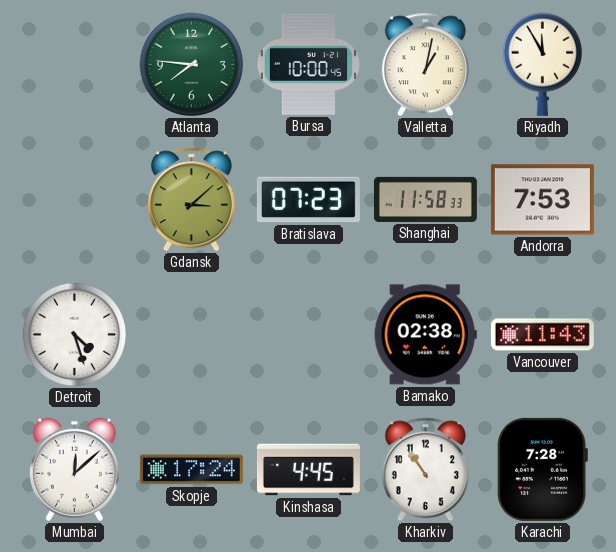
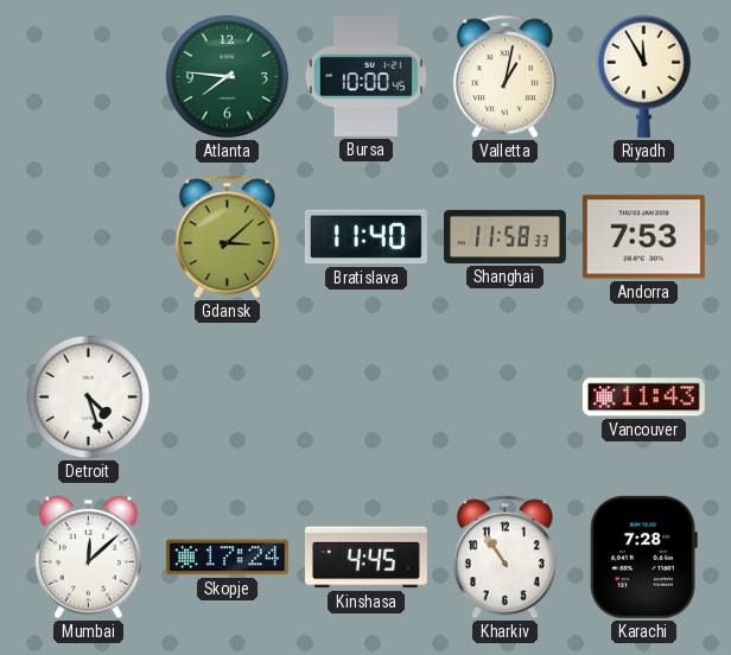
Bratislava: 07:23 -> 11:40 (366, 237)
Bamako: 02:38 -> none (425, 335)
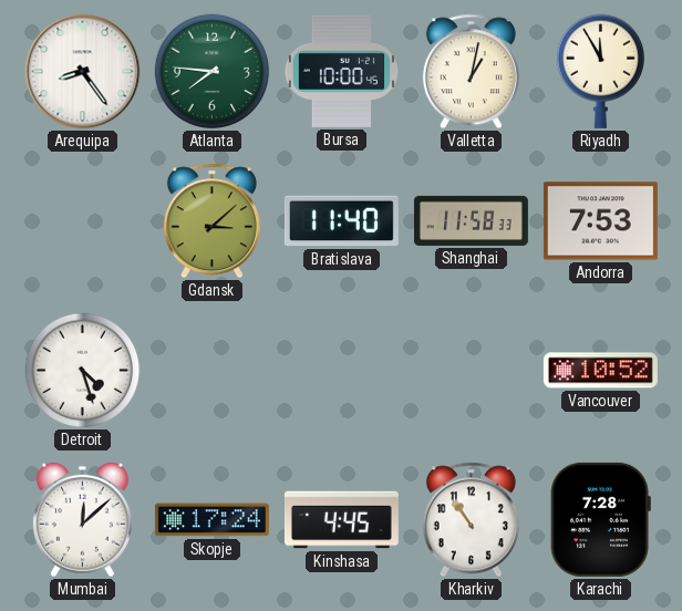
Arequipa: none -> 8:24 (83, 72)
Vancouver: 11:43 -> 10:52 (600, 371)
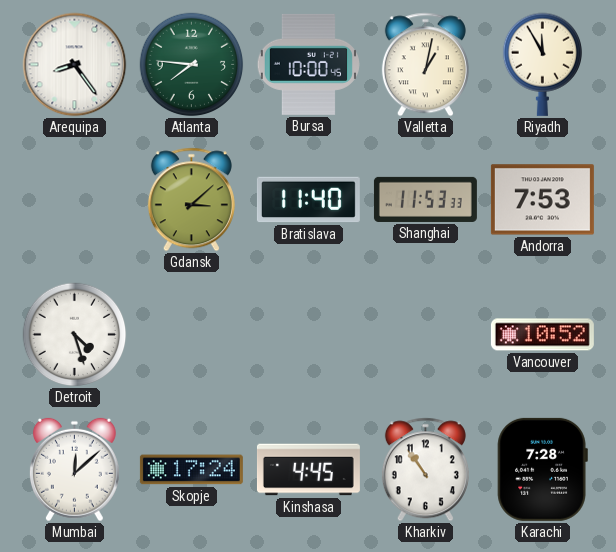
Shanghai: 11:58 -> 11:53 (425, 199)
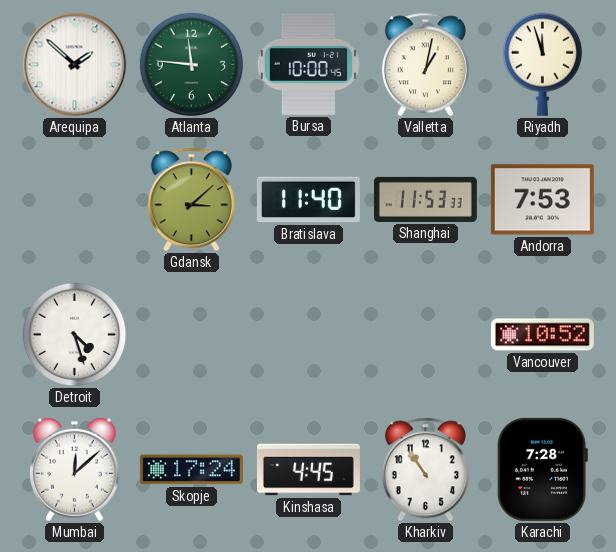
Arequipa: 8:24 -> 1:52 (75, 65)
Atlanta: 7:46 -> 11:46 (192, 65)
Riyadh: 11:55 -> 11:57 (542, 64)
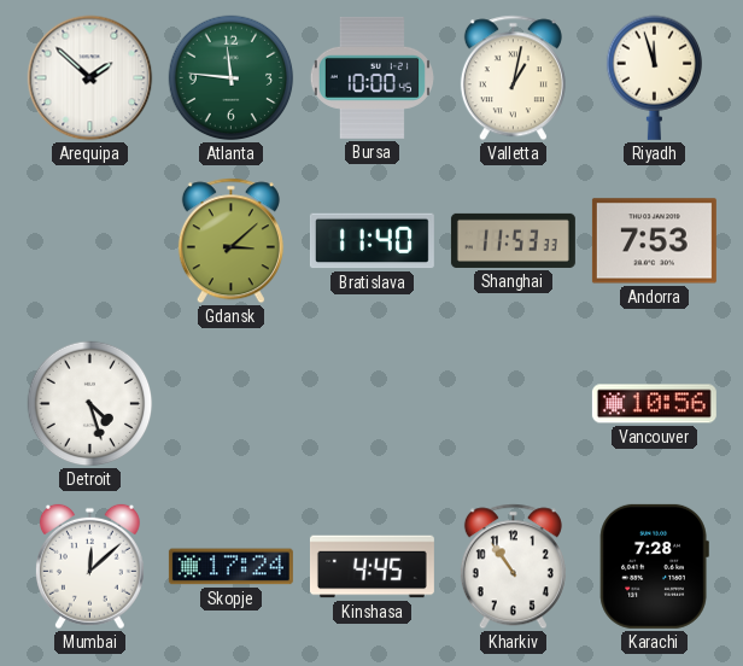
Vancouver: 10:52 -> 10:56 (654, 404)
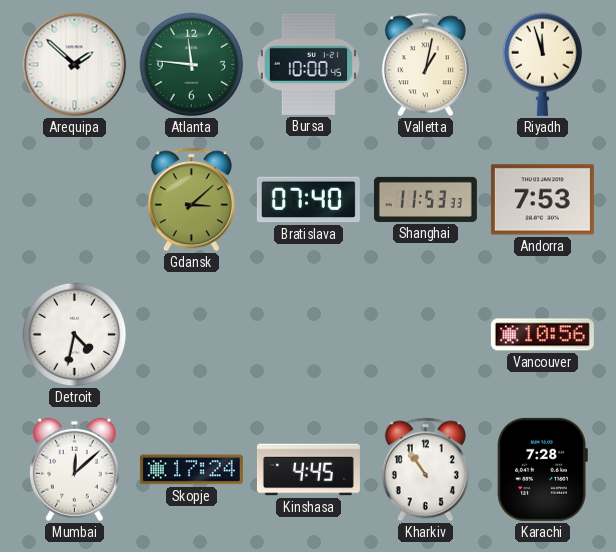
Bratislava: 11:40 -> 07:40 (308, 200)
Detroit: 4:27 -> 4:32 (75, 335)
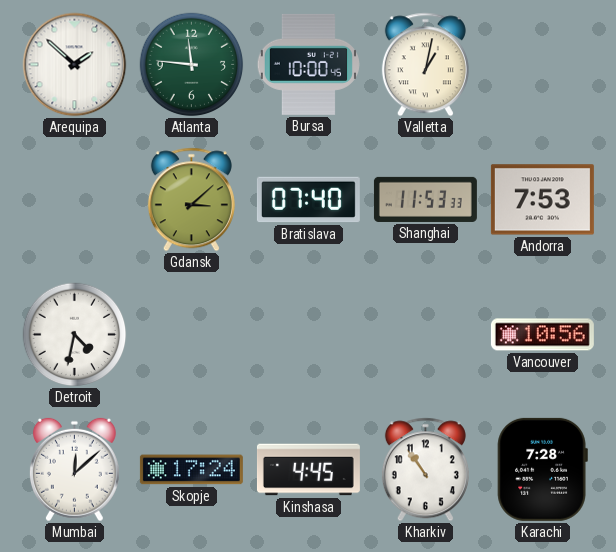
Riyadh: 11:57 -> none (542, 64)
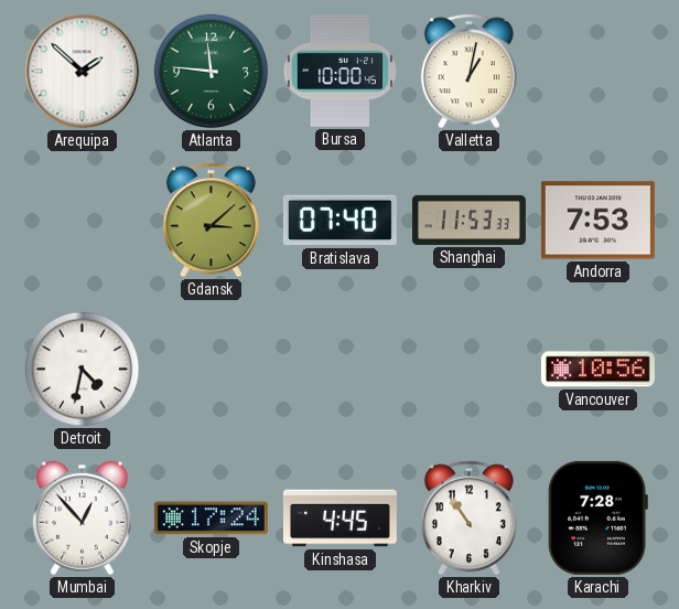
Mumbai: 12:08 -> 12:53 (82, 519)
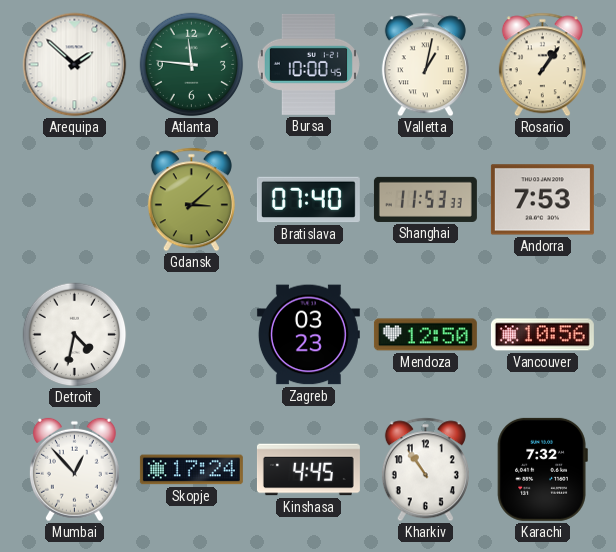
Rosario: none -> 1:06 (542, 65)
Zagreb: none -> 03:23 (308, 335)
Mendoza: none -> 12:50 (425, 335)
Karachi: 7:28 -> 7:32 (542, 469)
